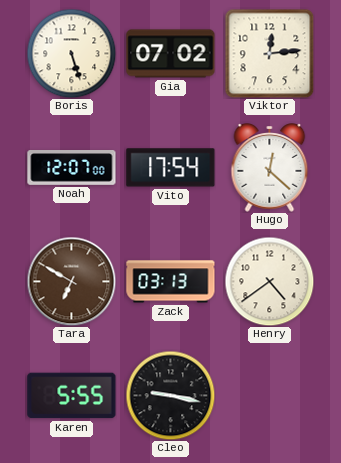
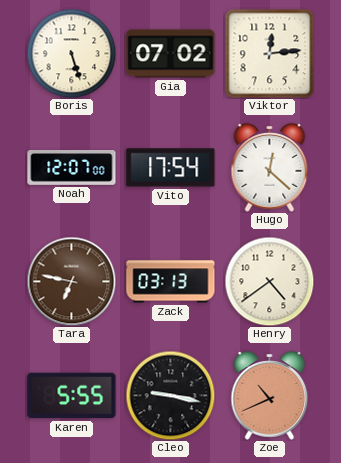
Tara: 6:50 -> 6:47 (71, 281)
Zoe: none -> 10:41 (270, 396)
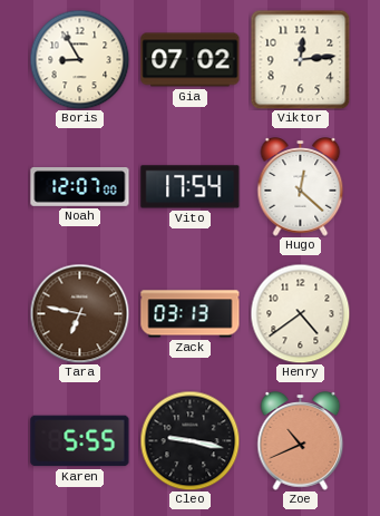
Boris: 5:27 -> 8:55 (79, 59)
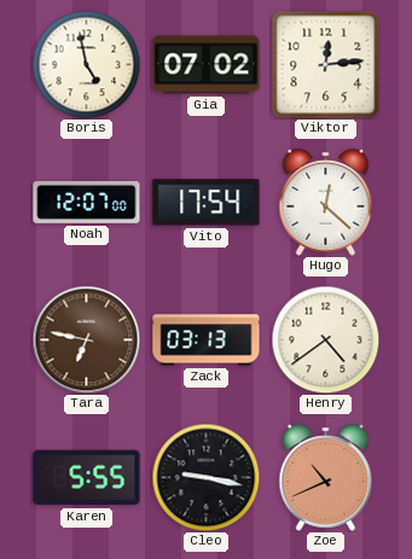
Boris: 8:55 -> 4:58 (86, 64)
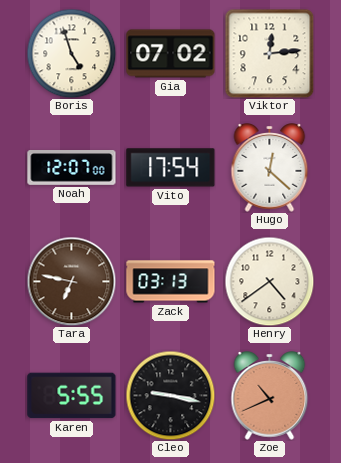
Boris: 4:58 -> 4:57 (71, 53)
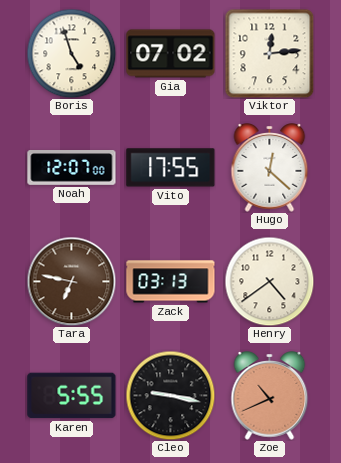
Vito: 17:54 -> 17:55 (171, 168)
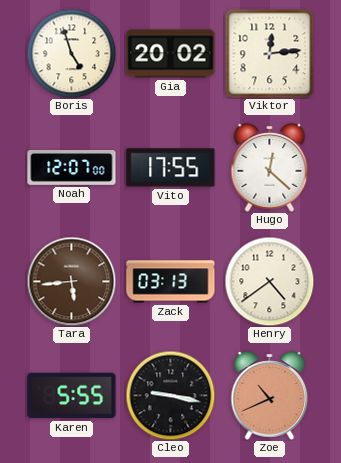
Gia: 07:02 -> 20:02 (171, 54)
Tara: 6:47 -> 5:44 (71, 281)
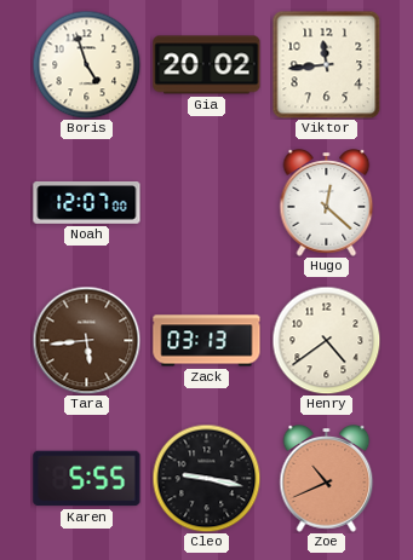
Viktor: 12:14 -> 11:44 (326, 64)
Vito: 17:55 -> none (171, 168)
